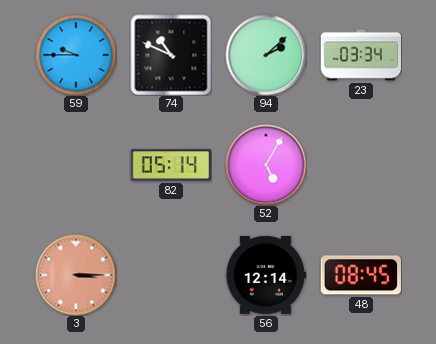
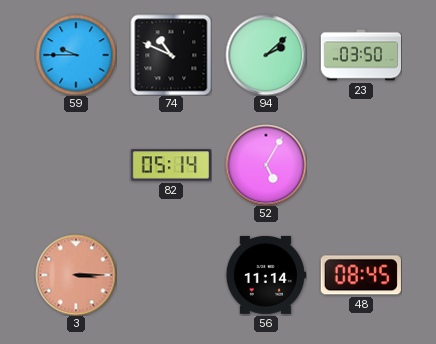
23: 03:34 -> 03:50 (360, 55)
56: 12:14 -> 11:14 (265, 275)
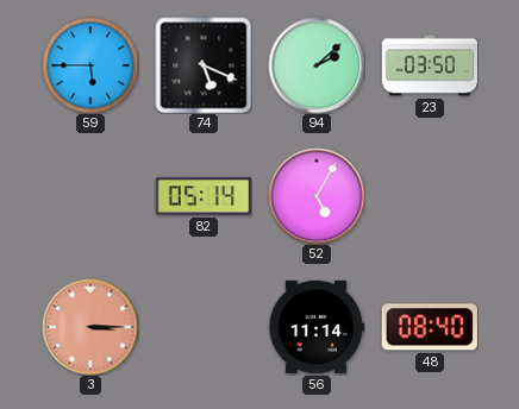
59: 9:45 -> 5:45 (90, 65)
74: 10:49 -> 5:19 (204, 65)
48: 08:45 -> 08:40 (430, 327)
